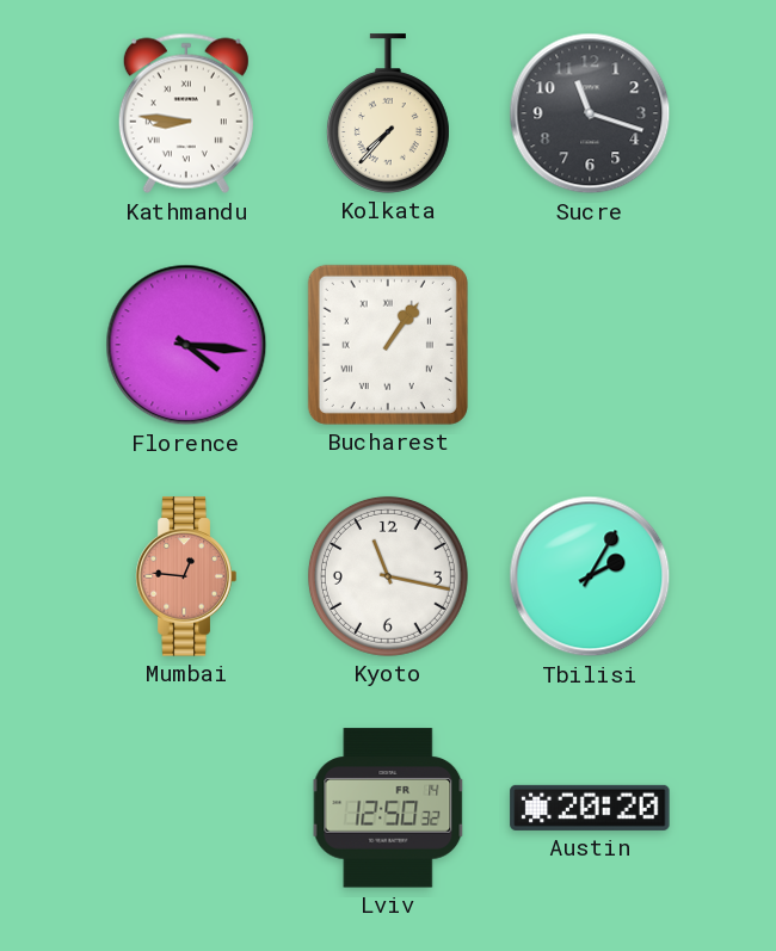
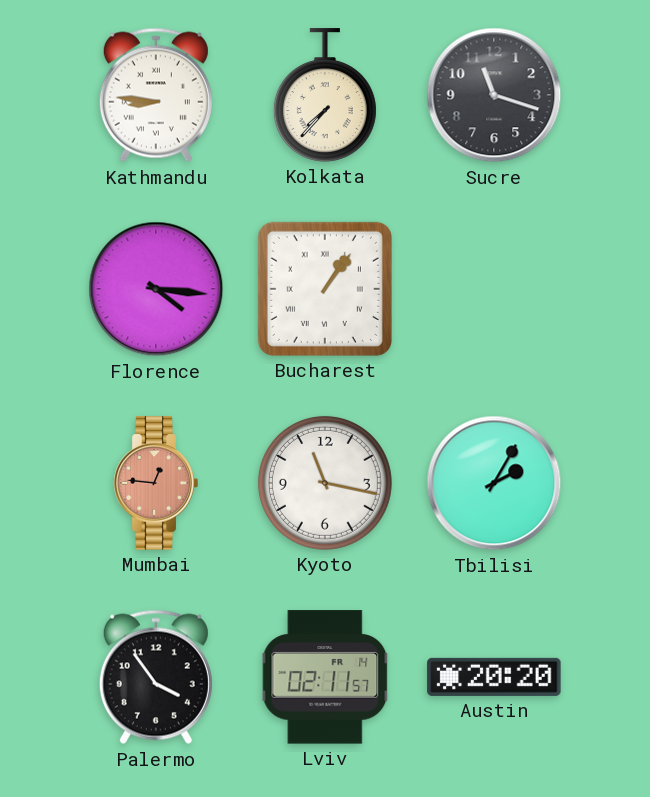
Palermo: none -> 3:54 (156, 677)
Lviv: 12:50 -> 02:11 (325, 677)
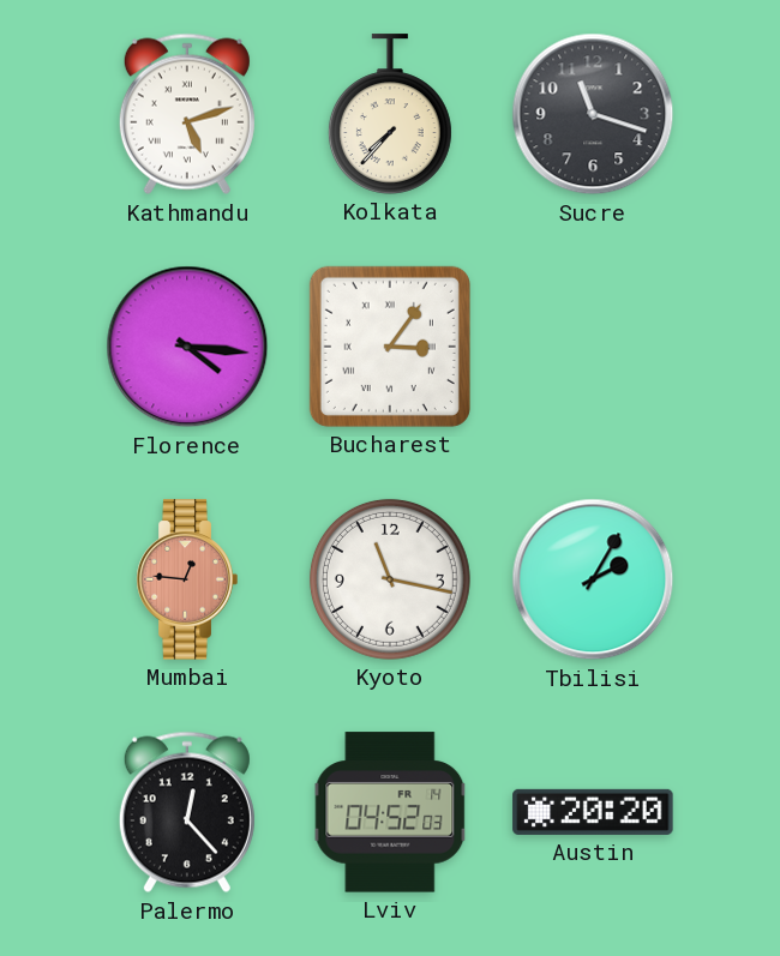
Kathmandu: 8:46 -> 5:12 (187, 114)
Bucharest: 1:06 -> 3:06 (390, 347)
Palermo: 3:54 -> 12:23 (187, 812)
Lviv: 02:11 -> 04:52 (390, 812)
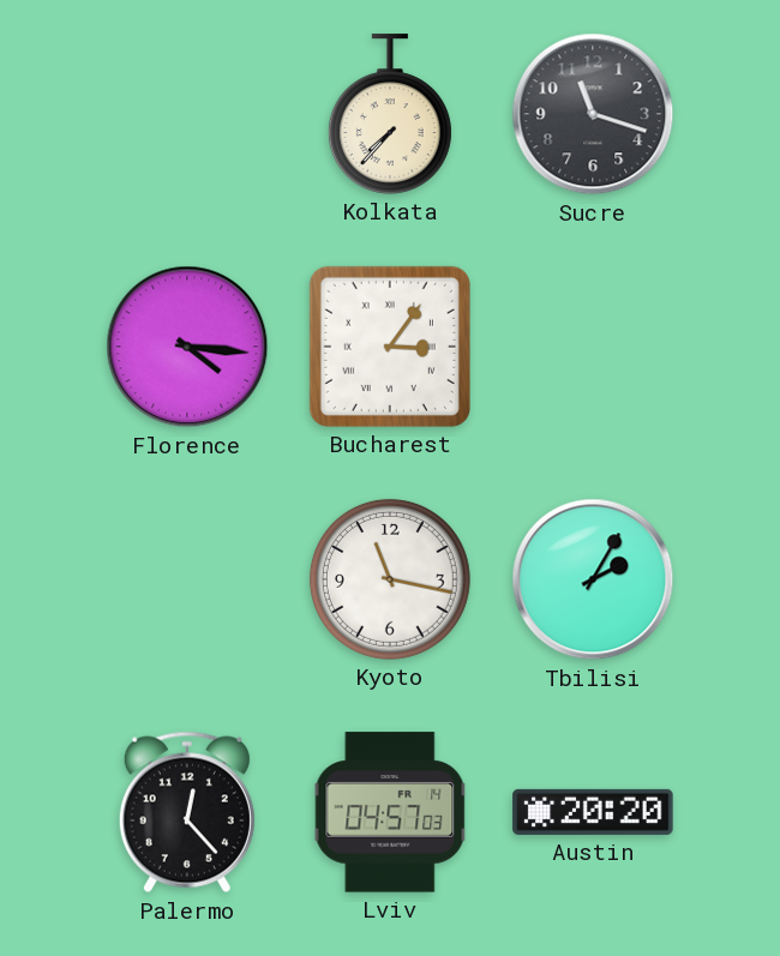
Kathmandu: 5:12 -> none (187, 114)
Mumbai: 12:46 -> none (187, 579)
Lviv: 04:52 -> 04:57 (390, 812)
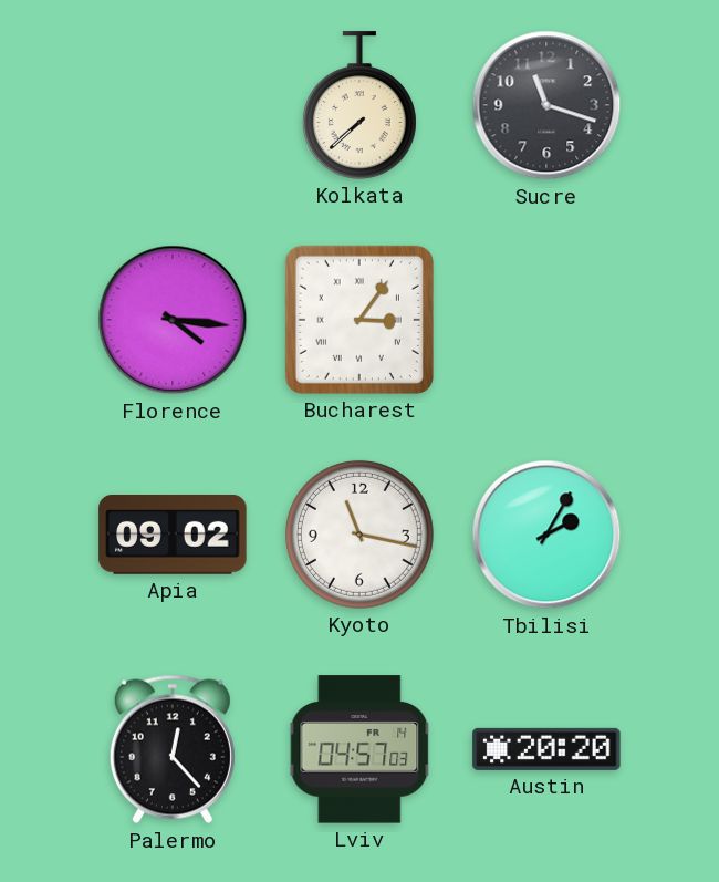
Kolkata: 7:37 -> 7:38 (359, 105)
Apia: none -> 09:02 (173, 536)
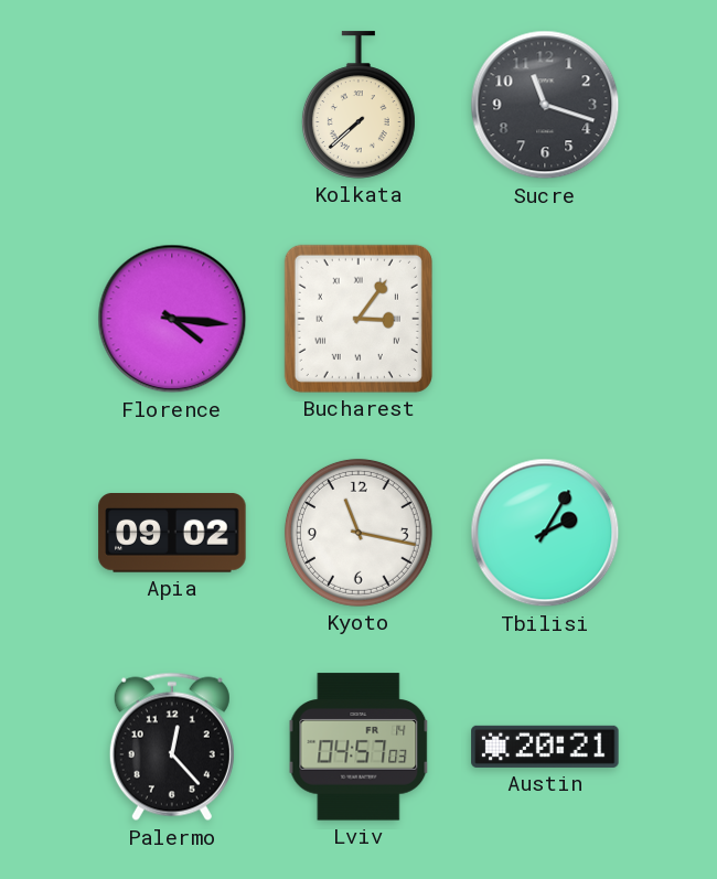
Austin: 20:20 -> 20:21 (545, 747)
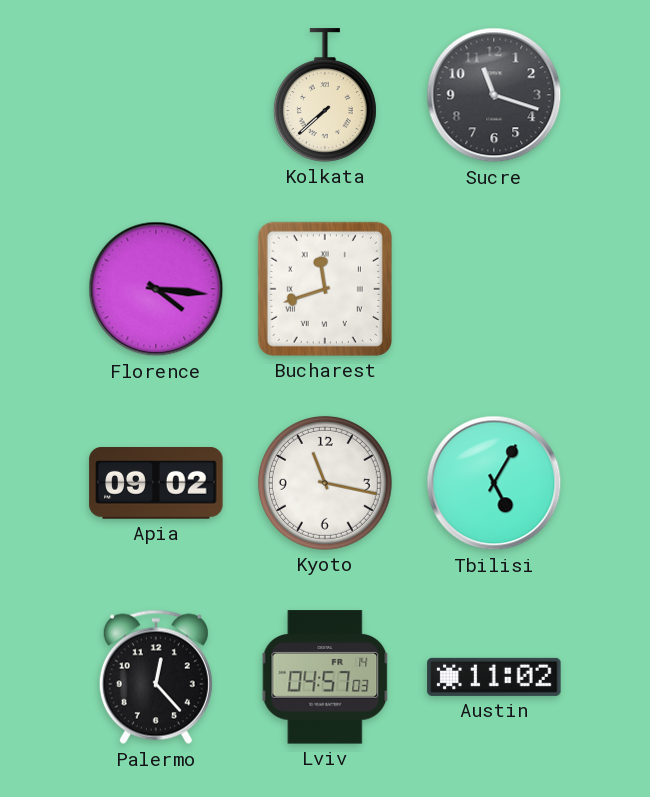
Bucharest: 3:06 -> 11:42 (325, 289)
Tbilisi: 2:05 -> 5:05 (494, 483)
Austin: 20:21 -> 11:02 (494, 677)
